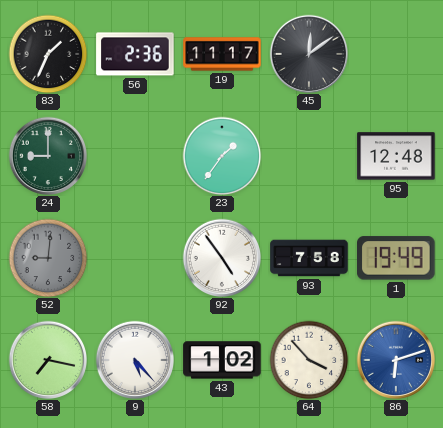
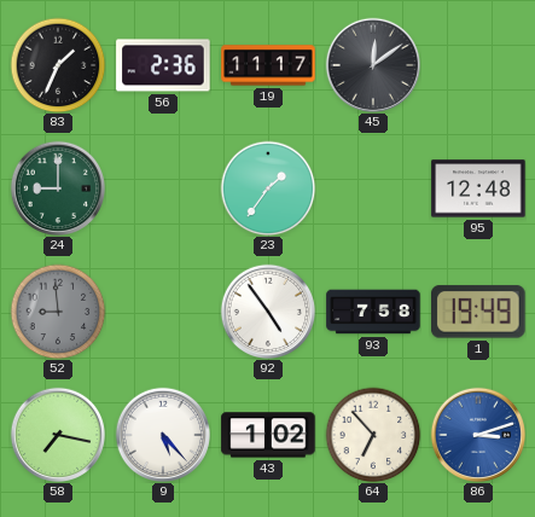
52: 9:01 -> 8:59 (58, 312)
64: 3:53 -> 6:53 (373, 435)
86: 6:12 -> 3:12 (477, 435)
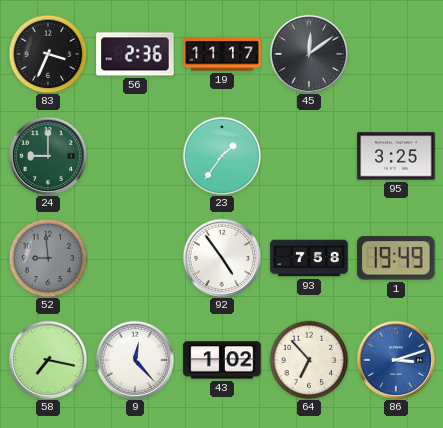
83: 1:34 -> 3:34 (48, 54)
95: 12:48 -> 3:25 (396, 156)
9: 5:23 -> 12:23 (134, 360)
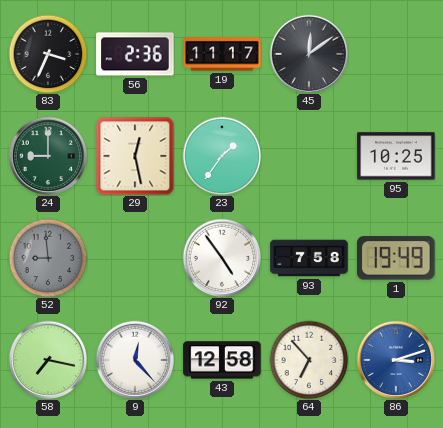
29: none -> 12:28 (135, 156)
95: 3:25 -> 10:25 (396, 156)
43: 1:02 -> 12:58 (222, 360)
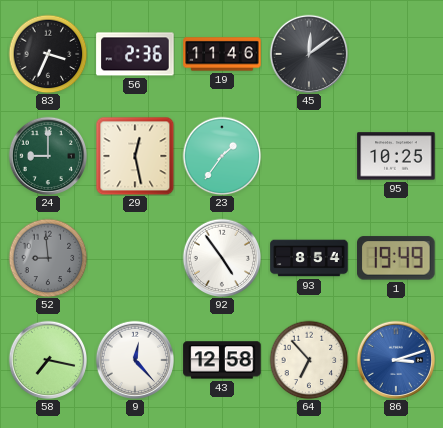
19: 11:17 -> 11:46 (222, 54)
93: 7:58 -> 8:54 (309, 258)
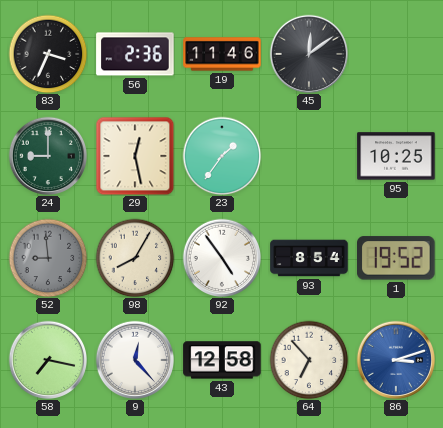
98: none -> 8:05 (135, 258)
1: 19:49 -> 19:52 (396, 258)
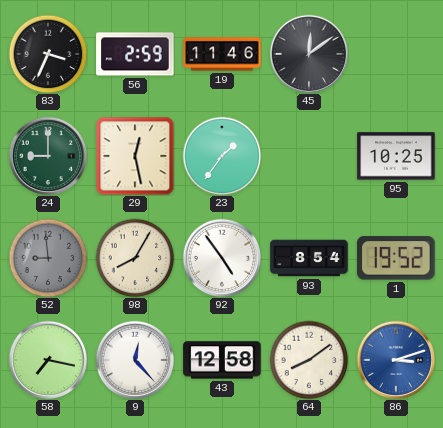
56: 2:36 -> 2:59 (135, 54)
64: 6:53 -> 8:09 (309, 360)
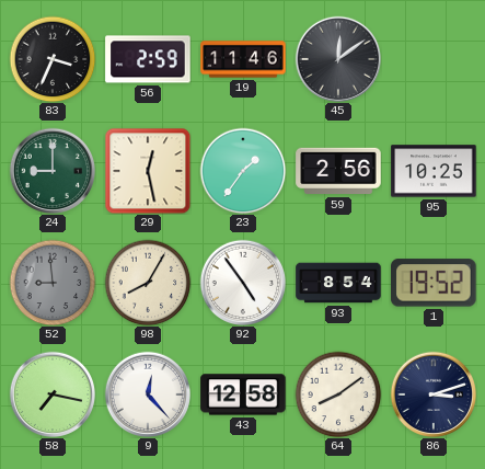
59: none -> 2:56 (338, 171)
86 dial: blue -> navy (432, 394)
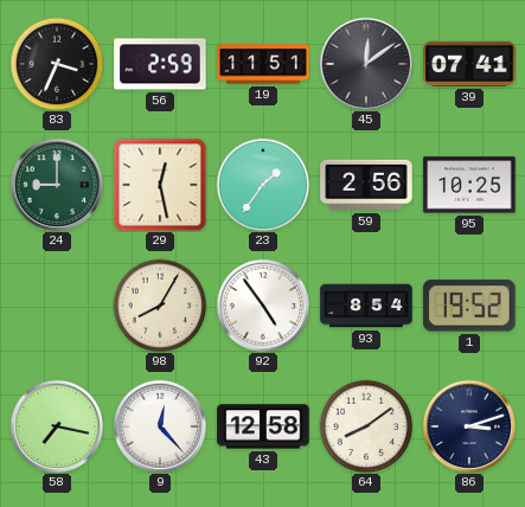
19: 11:46 -> 11:51 (263, 64)
39: none -> 07:41 (469, 64)
52: 8:59 -> none (53, 283)
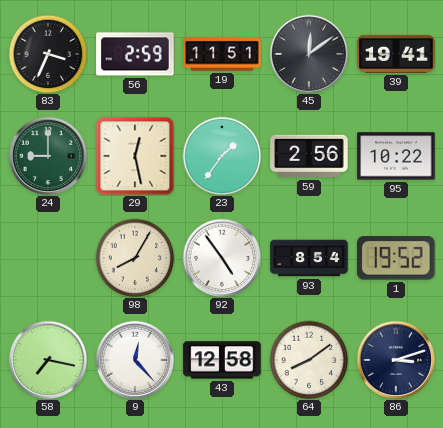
39: 07:41 -> 19:41 (396, 54)
95: 10:25 -> 10:22 (396, 156)
